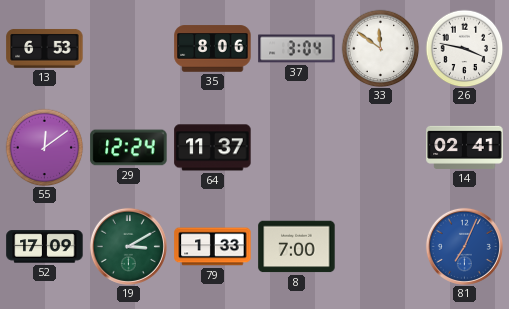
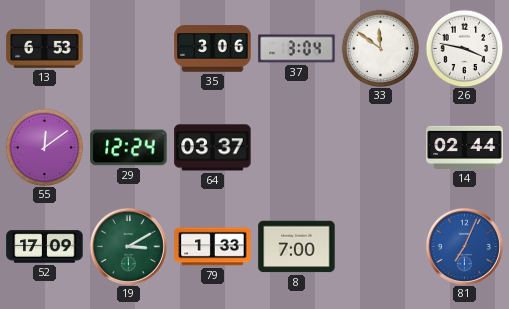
35: 8:06 -> 3:06 (213, 49)
64: 11:37 -> 03:37 (213, 148)
14: 02:41 -> 02:44 (465, 147)
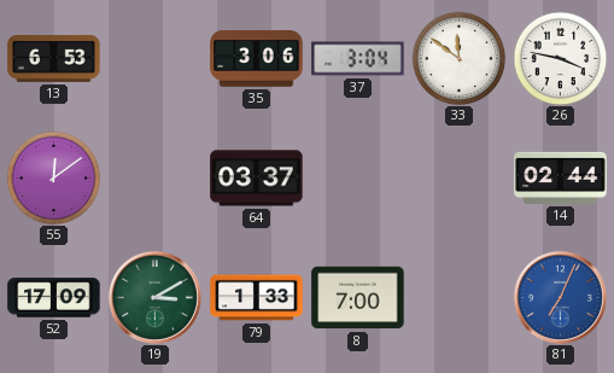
29: 12:24 -> none (129, 148)
